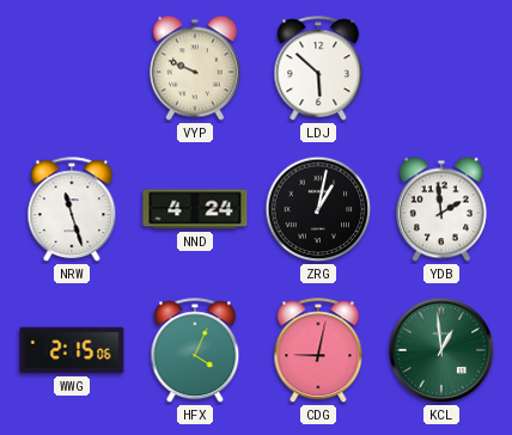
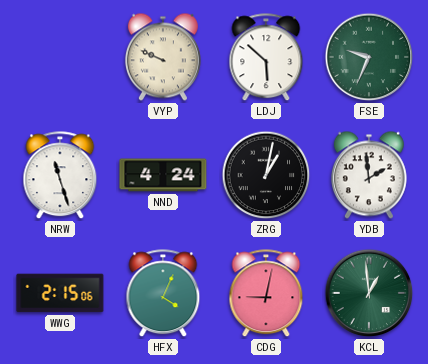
FSE: none -> 9:34 (369, 57)
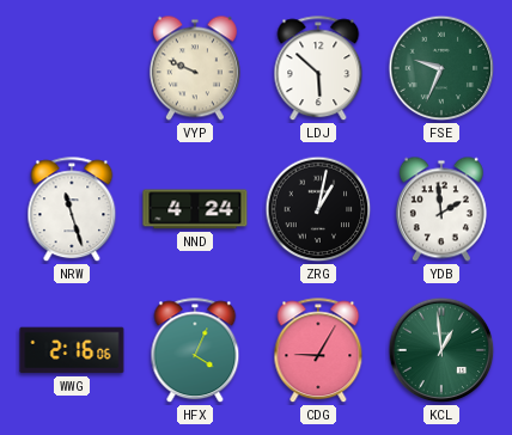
WWG: 2:15 -> 2:16 (72, 350)
CDG: 9:02 -> 9:05 (318, 351)
